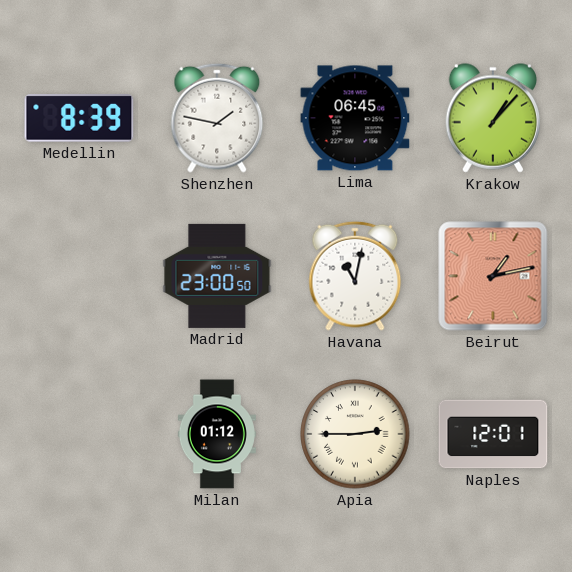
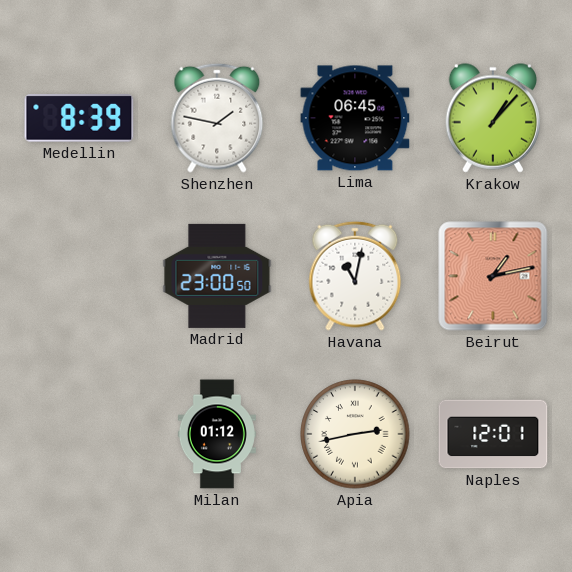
Apia: 2:45 -> 2:43 (355, 434)
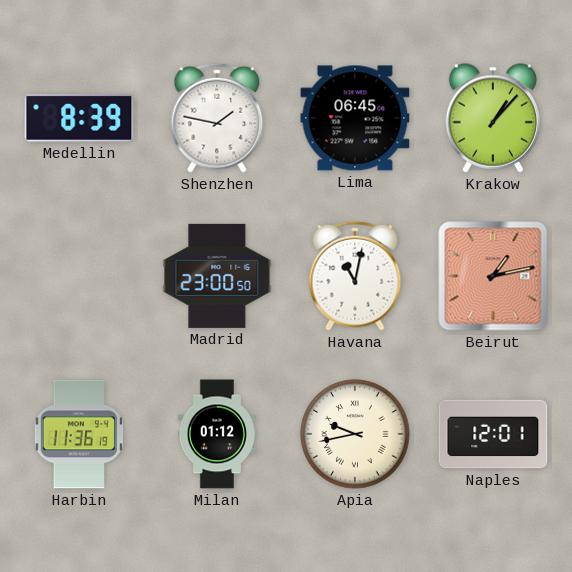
Harbin: none -> 11:36 (79, 434)
Apia: 2:43 -> 9:43 (355, 434)
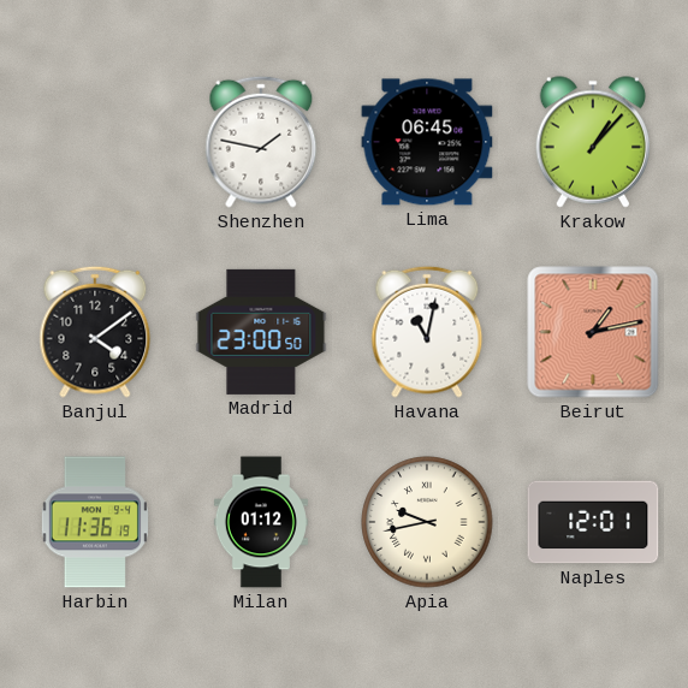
Medellin: 8:39 -> none (79, 118)
Banjul: none -> 4:09 (95, 332)
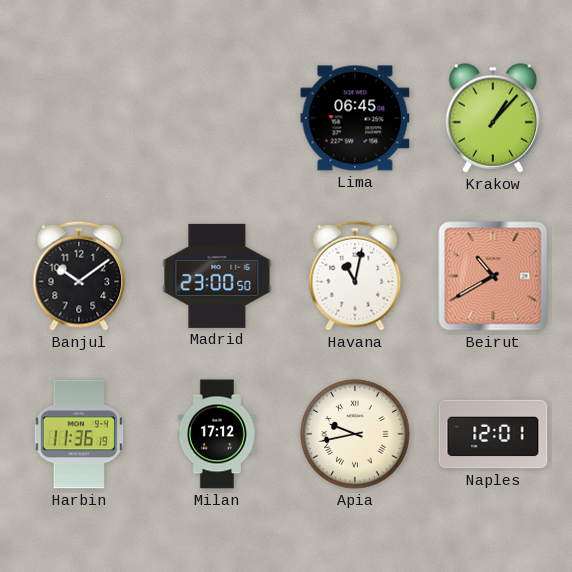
Shenzhen: 1:47 -> none (261, 142)
Banjul: 4:09 -> 10:09 (79, 276)
Beirut: 1:13 -> 10:40 (493, 276)
Milan: 01:12 -> 17:12 (217, 434)
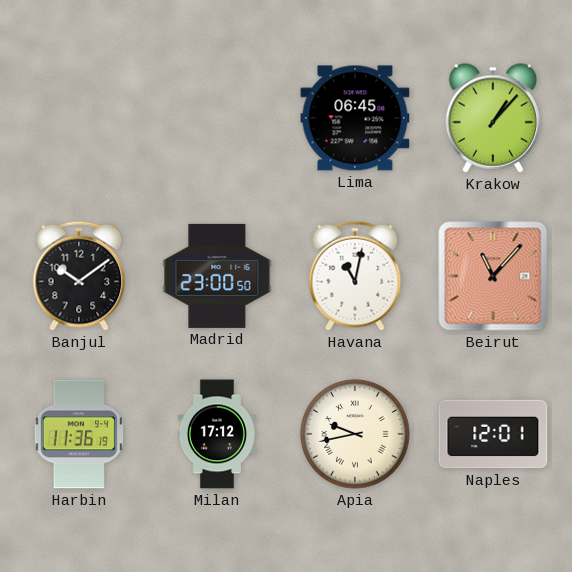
Beirut: 10:40 -> 11:07 (493, 276)
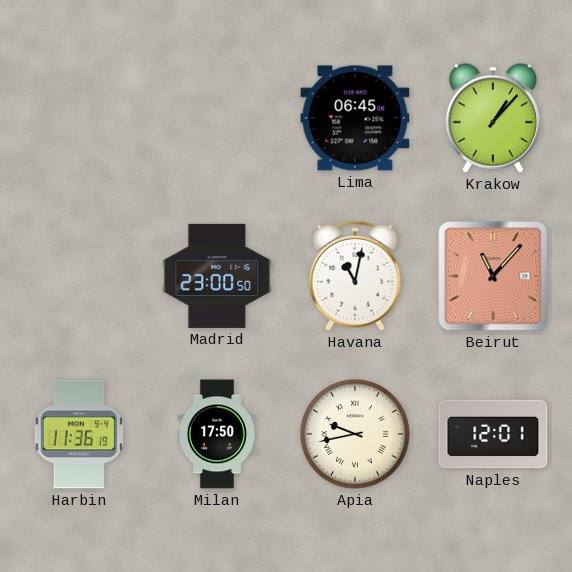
Banjul: 10:09 -> none (79, 276)
Milan: 17:12 -> 17:50 (217, 434)
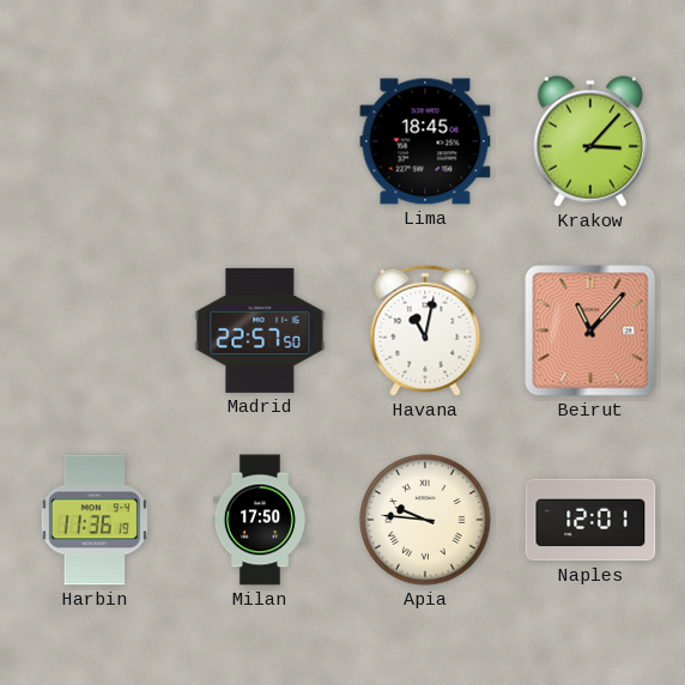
Lima: 06:45 -> 18:45 (425, 141)
Krakow: 1:07 -> 3:07 (589, 141)
Madrid: 23:00 -> 22:57 (260, 331)
Apia: 9:43 -> 9:46 (425, 520)
